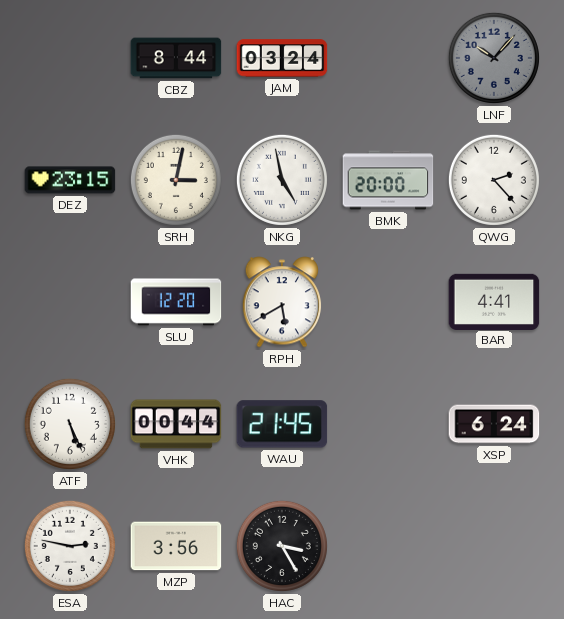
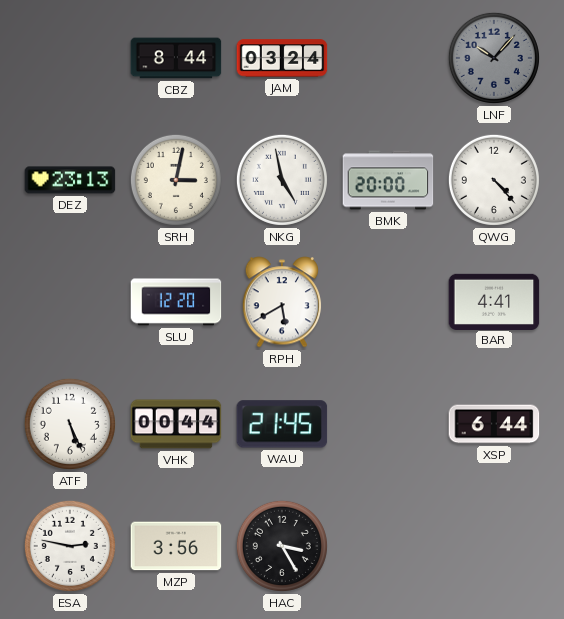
DEZ: 23:15 -> 23:13 (70, 180)
QWG: 2:23 -> 4:23 (494, 180)
XSP: 6:24 -> 6:44 (494, 424)
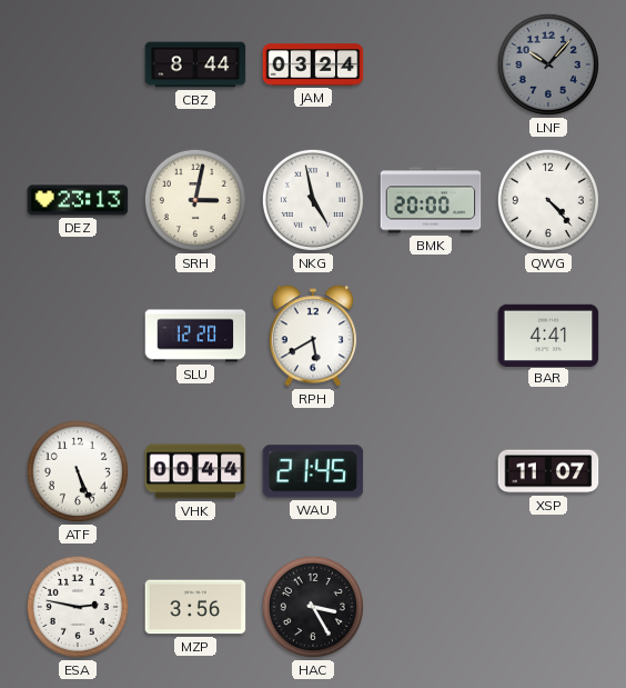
XSP: 6:44 -> 11:07 (548, 471)
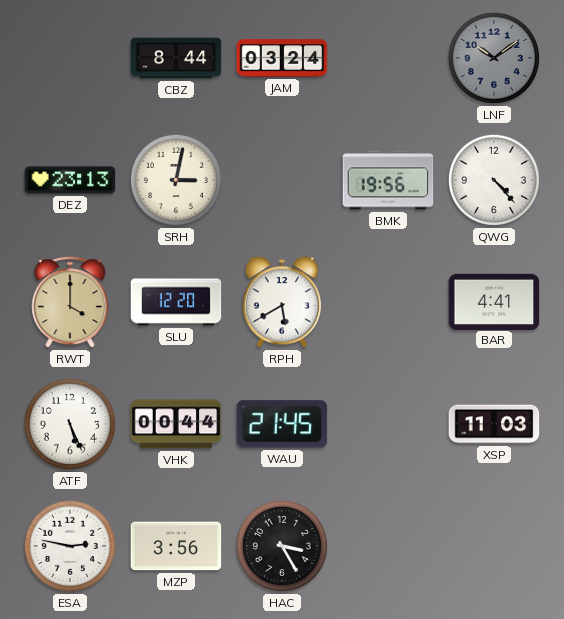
LNF: 10:07 -> 10:09 (494, 58)
NKG: 4:58 -> none (313, 200)
BMK: 20:00 -> 19:56 (388, 180)
RWT: none -> 4:00 (70, 302)
XSP: 11:07 -> 11:03 (494, 424)
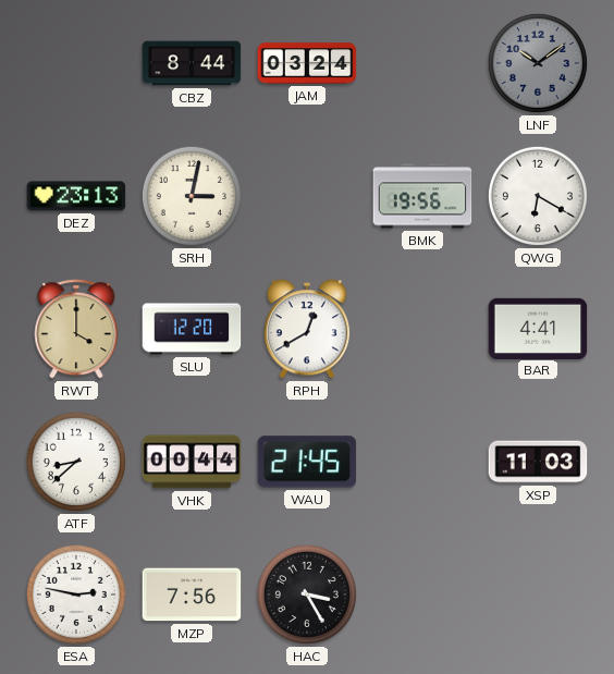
QWG: 4:23 -> 6:20 (538, 196)
RPH: 5:40 -> 12:40 (307, 329)
ATF: 5:26 -> 8:38 (76, 462)
MZP: 3:56 -> 7:56 (192, 595)
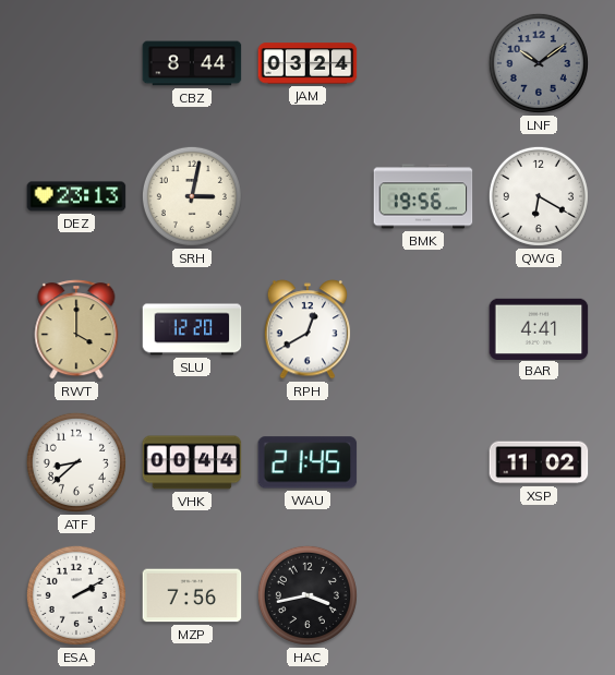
XSP: 11:03 -> 11:02 (539, 462)
ESA: 2:47 -> 2:10 (76, 595)
HAC: 3:25 -> 3:43 (307, 595)
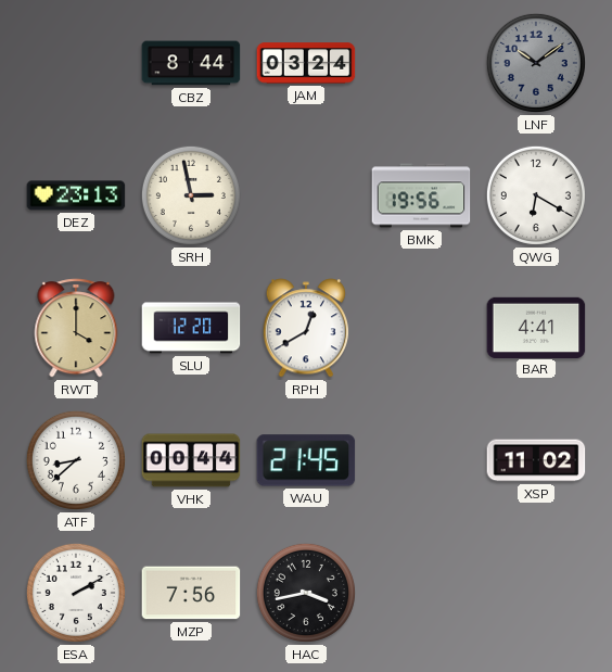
SRH: 3:02 -> 2:58 (191, 195)
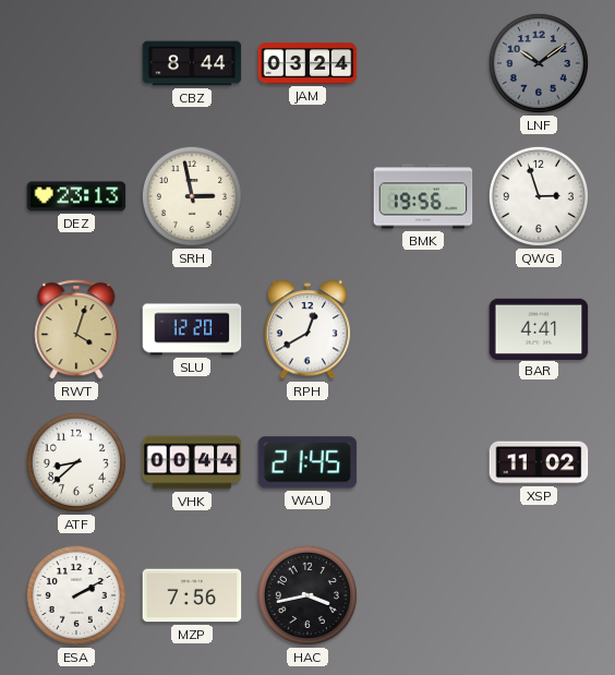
QWG: 6:20 -> 2:57 (539, 196)
RWT: 4:00 -> 4:03 (76, 329)
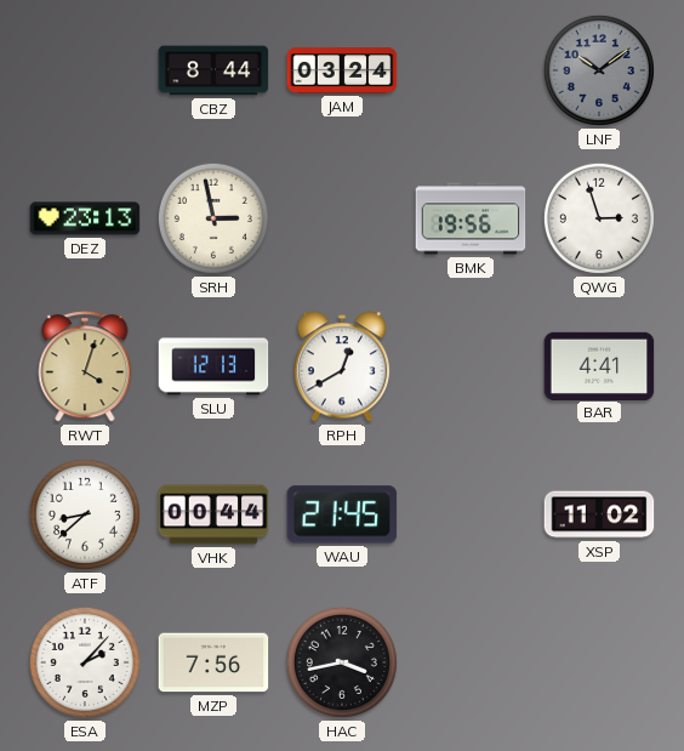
SLU: 12:20 -> 12:13 (213, 366)
ESA: 2:10 -> 2:07 (85, 662)
